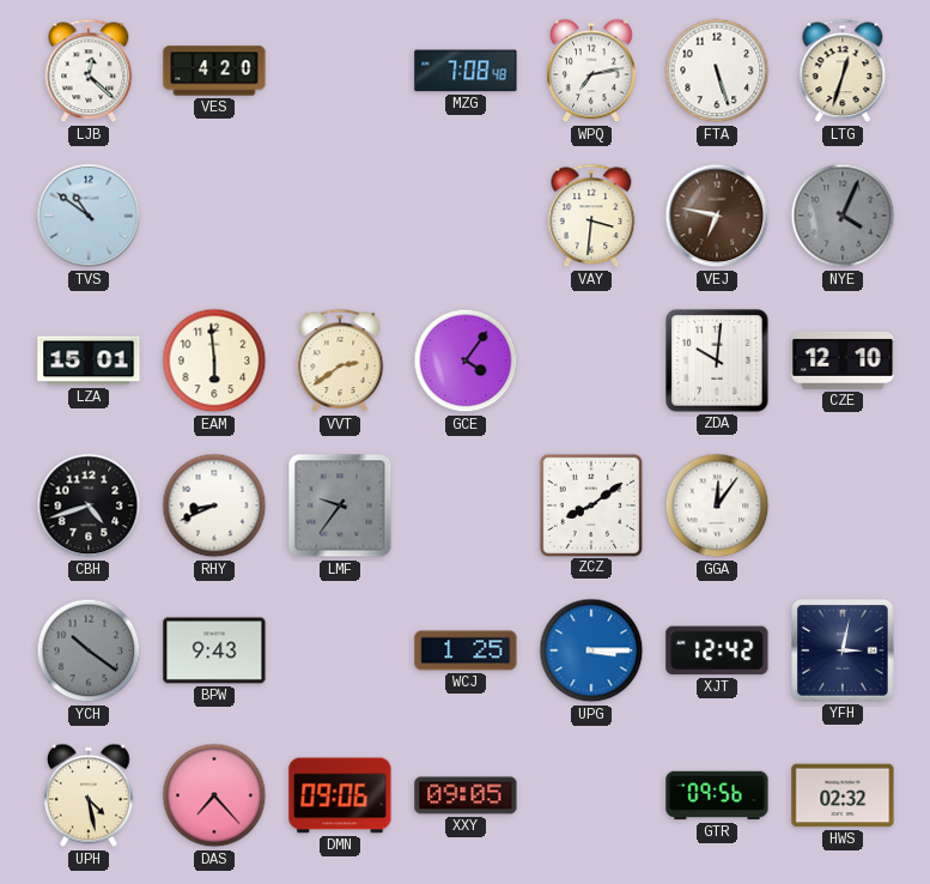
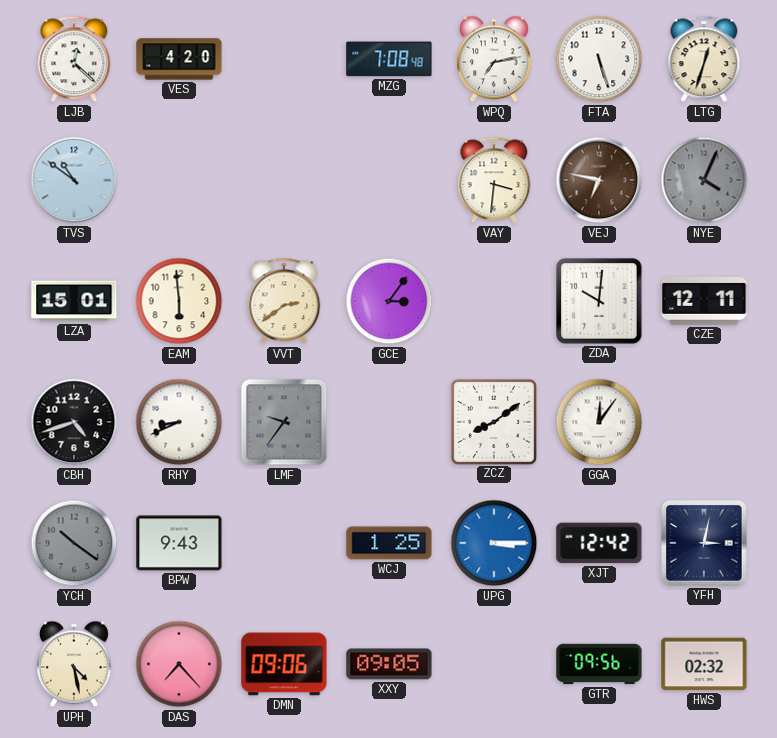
GCE: 4:06 -> 3:06 (389, 301)
CZE: 12:10 -> 12:11 (704, 301)
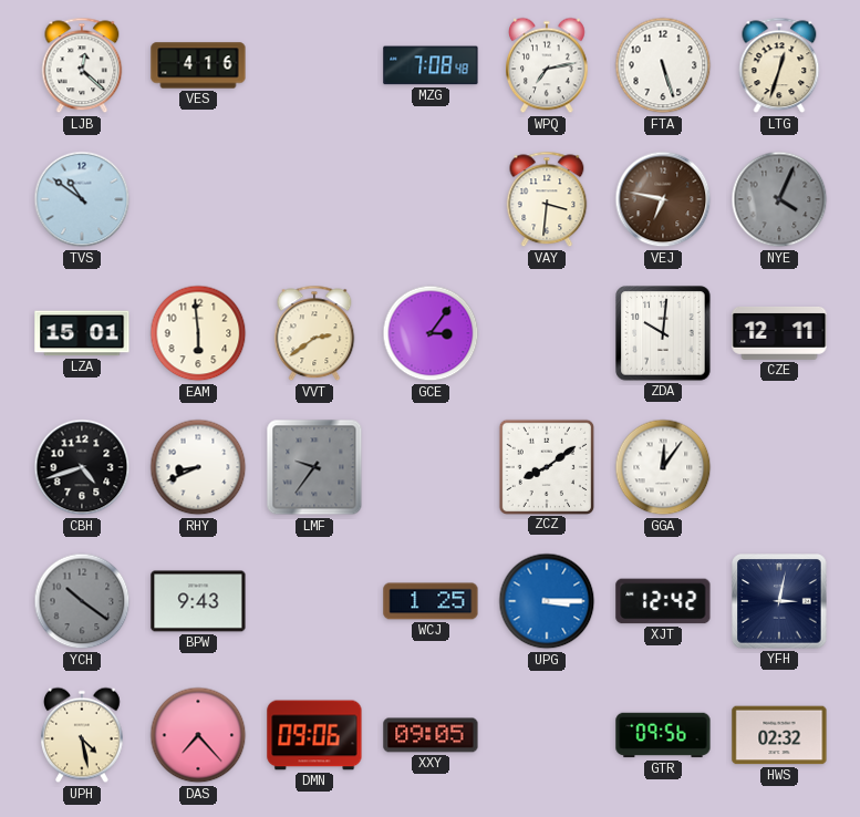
VES: 4:20 -> 4:16 (198, 65)
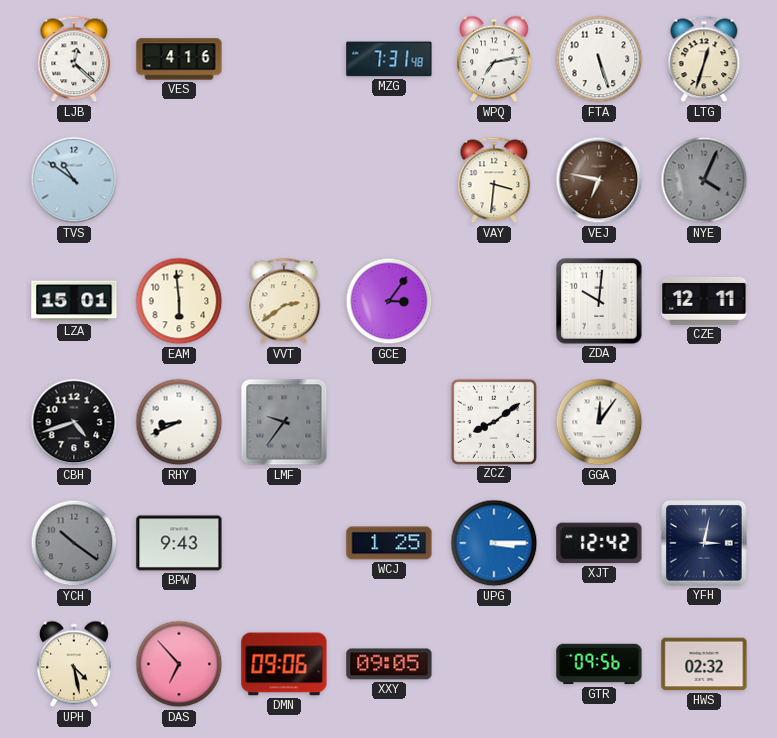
MZG: 7:08 -> 7:31 (389, 59)
DAS: 7:23 -> 6:53 (179, 664)
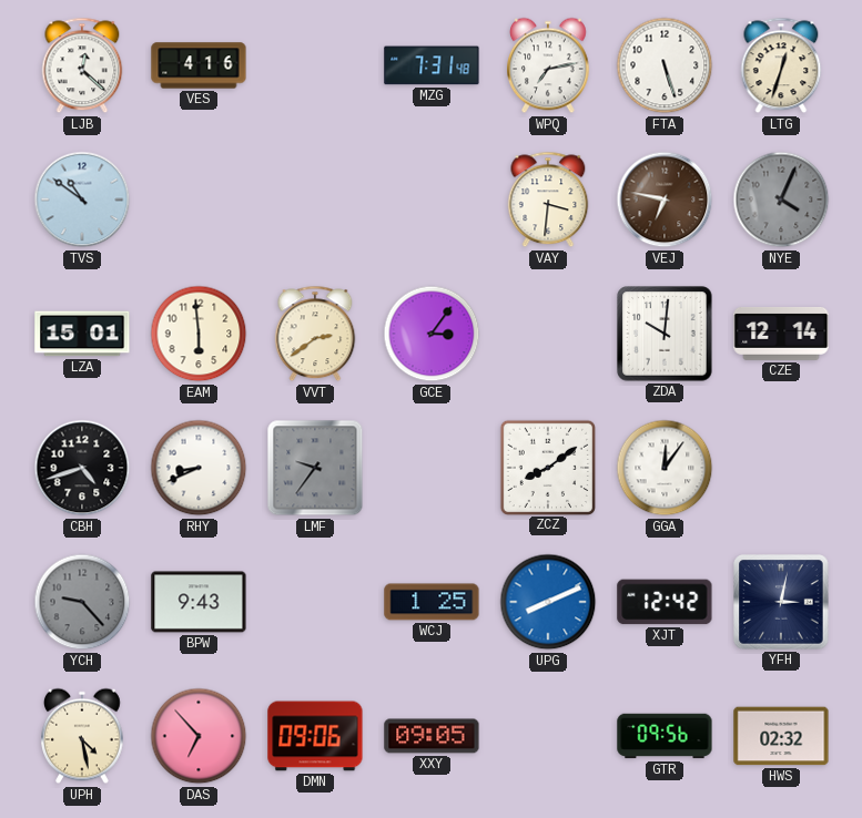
CZE: 12:11 -> 12:14 (781, 334)
YCH: 10:21 -> 9:23 (82, 602)
UPG: 3:15 -> 8:11 (548, 602)
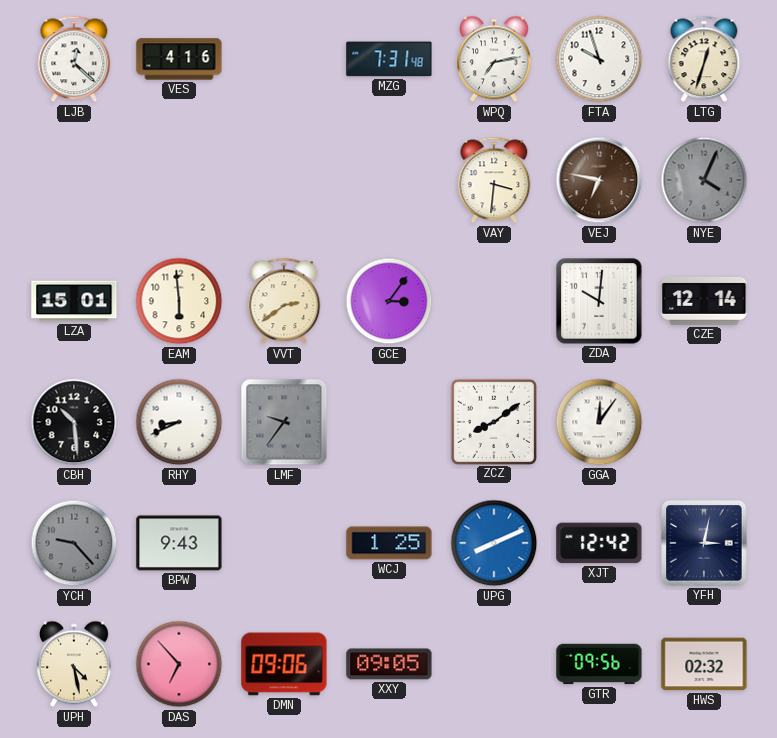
FTA: 5:27 -> 9:57 (599, 59)
TVS: 10:51 -> none (82, 200)
CBH: 4:42 -> 10:29 (74, 422)
